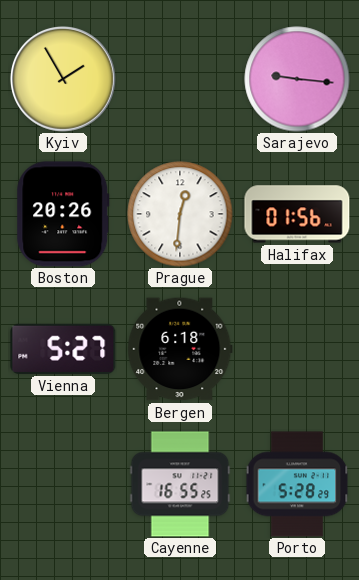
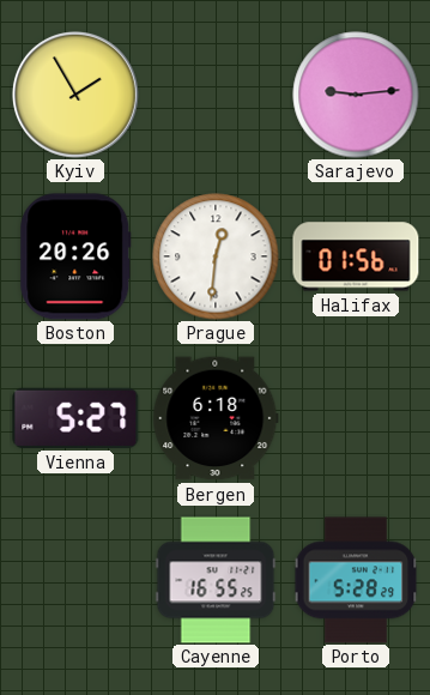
Sarajevo: 9:16 -> 9:14 (356, 95)
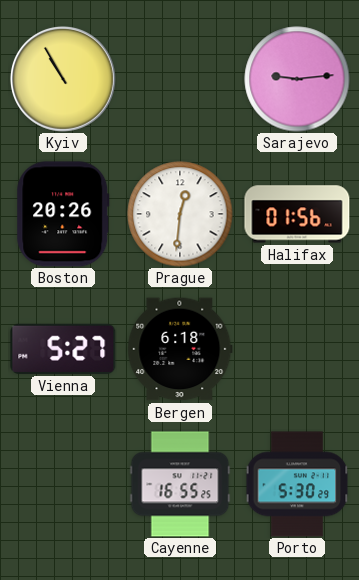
Kyiv: 1:55 -> 10:55 (63, 79)
Porto: 5:28 -> 5:30 (297, 484)
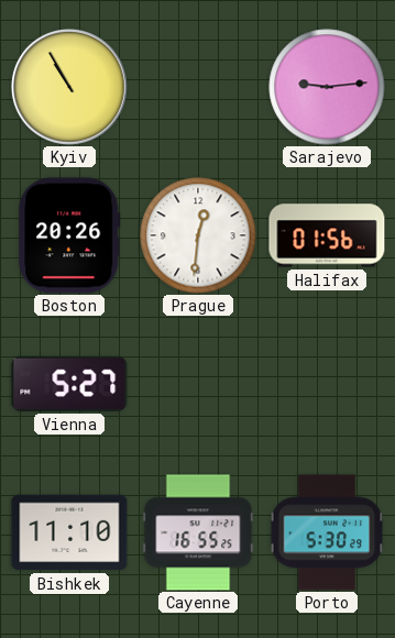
Bergen: 6:18 -> none (180, 349)
Bishkek: none -> 11:10 (69, 532)
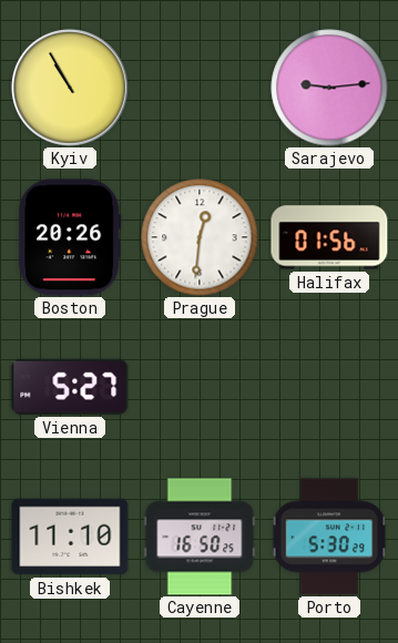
Cayenne: 16:55 -> 16:50 (200, 537)
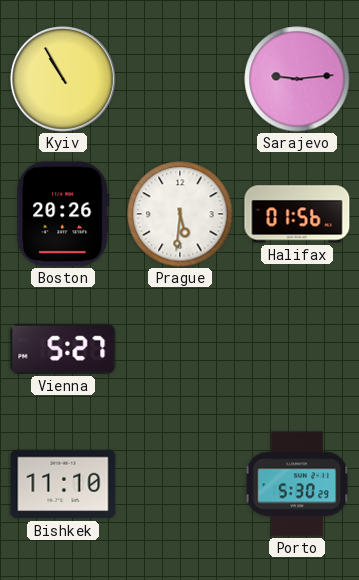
Prague: 12:31 -> 5:31 (180, 214)
Cayenne: 16:50 -> none (200, 537)
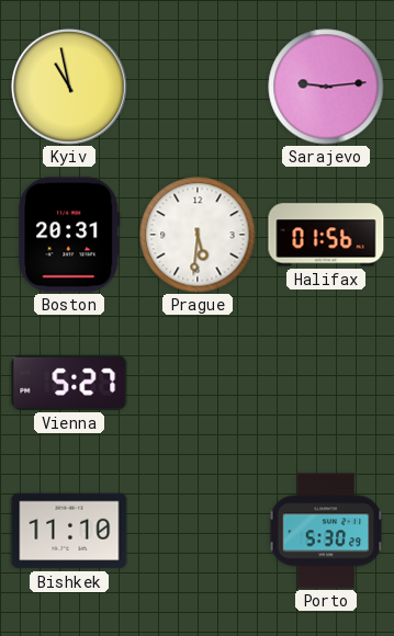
Kyiv: 10:55 -> 10:58 (69, 87)
Boston: 20:26 -> 20:31 (69, 235)
